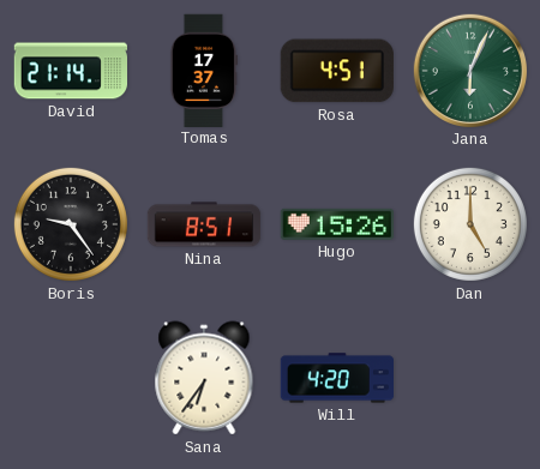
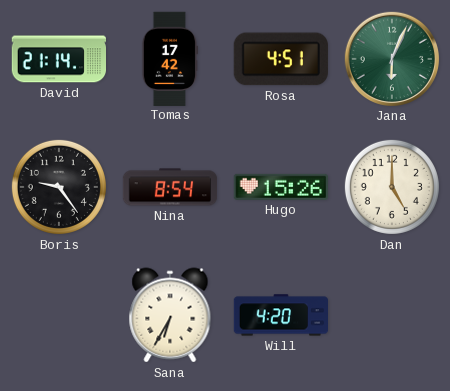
Tomas: 17:37 -> 17:42 (169, 58)
Nina: 8:51 -> 8:54 (170, 187)
Sana: 6:36 -> 6:35 (170, 315)
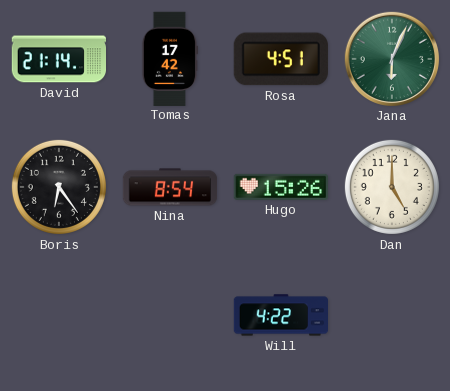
Boris: 9:24 -> 6:24 (59, 187)
Sana: 6:35 -> none (170, 315)
Will: 4:20 -> 4:22 (280, 315)
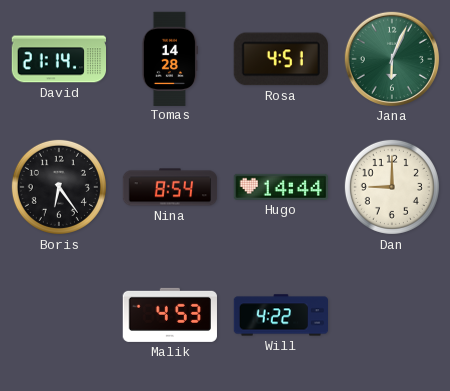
Tomas: 17:42 -> 14:28 (169, 58)
Hugo: 15:26 -> 14:44 (280, 187)
Dan: 5:00 -> 9:00 (392, 187)
Malik: none -> 4:53 (170, 315)
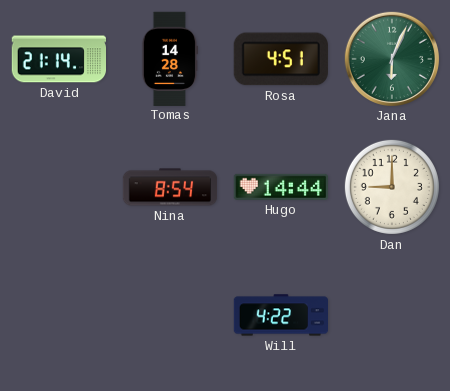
Boris: 6:24 -> none (59, 187)
Malik: 4:53 -> none (170, 315)
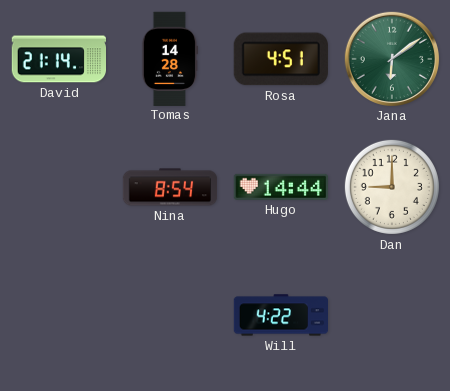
Jana: 6:04 -> 6:09 (391, 58)
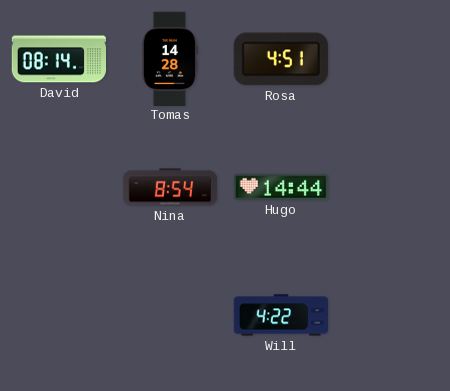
David: 21:14 -> 08:14 (58, 59)
Jana: 6:09 -> none (391, 58)
Dan: 9:00 -> none (392, 187)
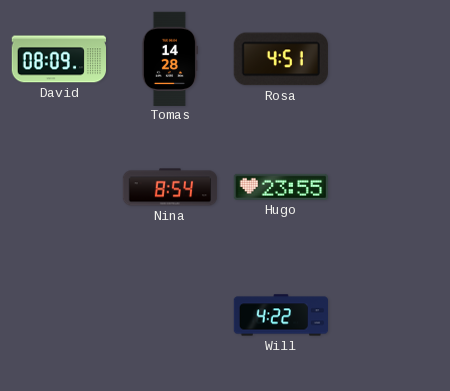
David: 08:14 -> 08:09 (58, 59)
Hugo: 14:44 -> 23:55 (280, 187)
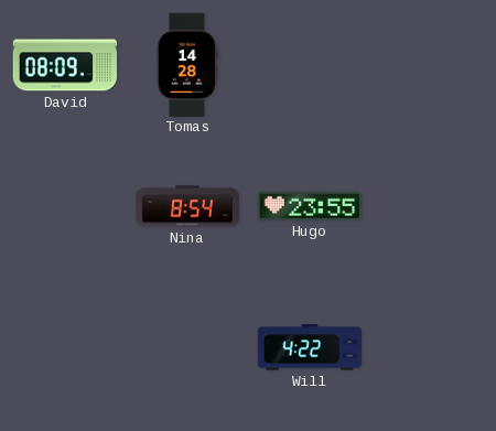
Rosa: 4:51 -> none (281, 59)
